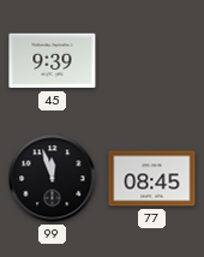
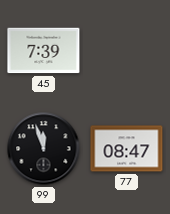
45: 9:39 -> 7:39 (44, 51)
77: 08:45 -> 08:47 (127, 149)
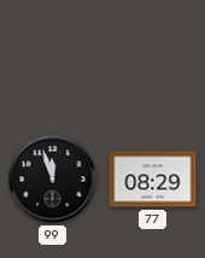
45: 7:39 -> none (44, 51)
77: 08:47 -> 08:29 (153, 180)
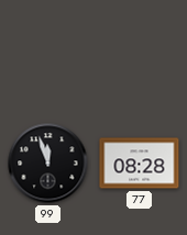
77: 08:29 -> 08:28 (140, 164)
